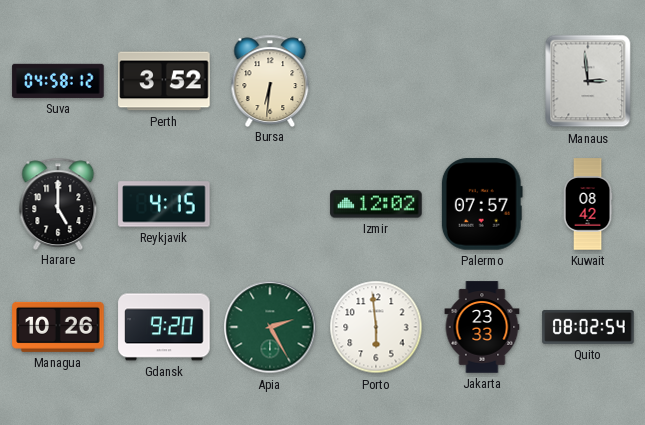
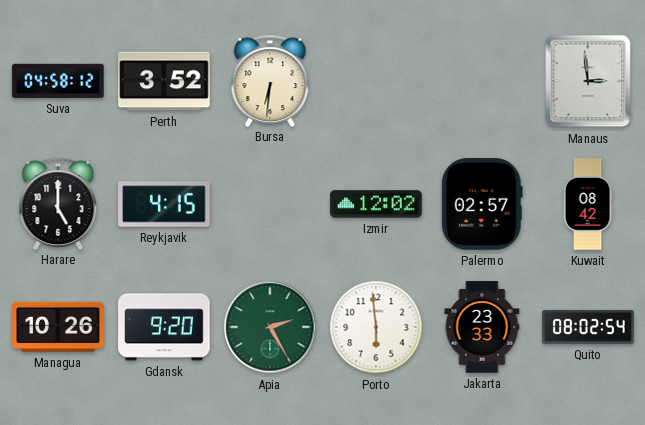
Palermo: 07:57 -> 02:57 (482, 204)
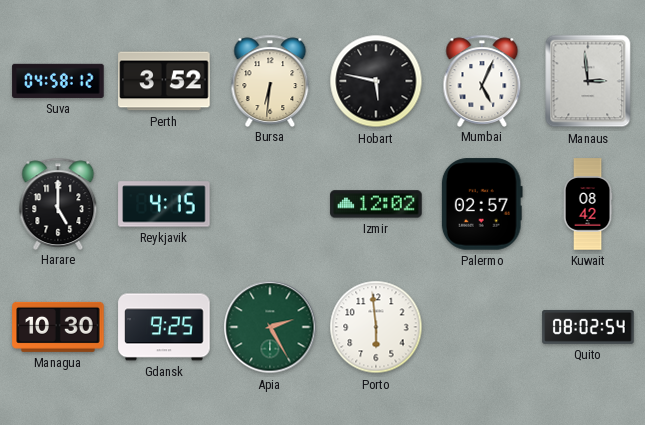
Hobart: none -> 5:47 (376, 81)
Mumbai: none -> 5:04 (482, 80)
Managua: 10:26 -> 10:30 (58, 327)
Gdansk: 9:20 -> 9:25 (164, 327)
Jakarta: 23:33 -> none (482, 327)
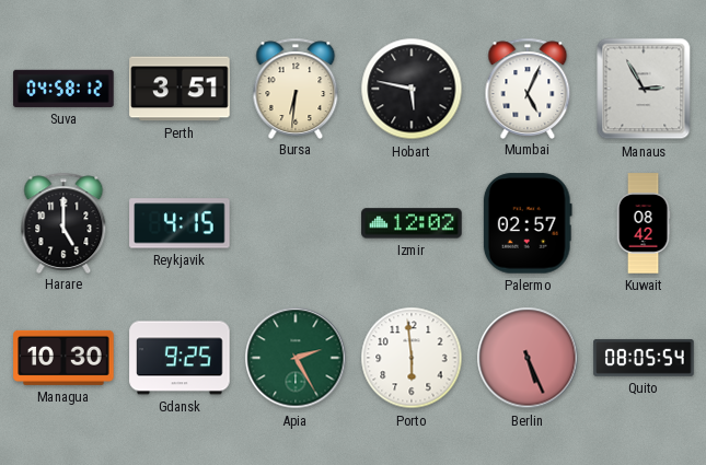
Perth: 3:52 -> 3:51 (180, 89)
Manaus: 2:59 -> 2:55 (644, 89)
Berlin: none -> 5:26 (528, 358)
Quito: 08:02 -> 08:05 (644, 358)
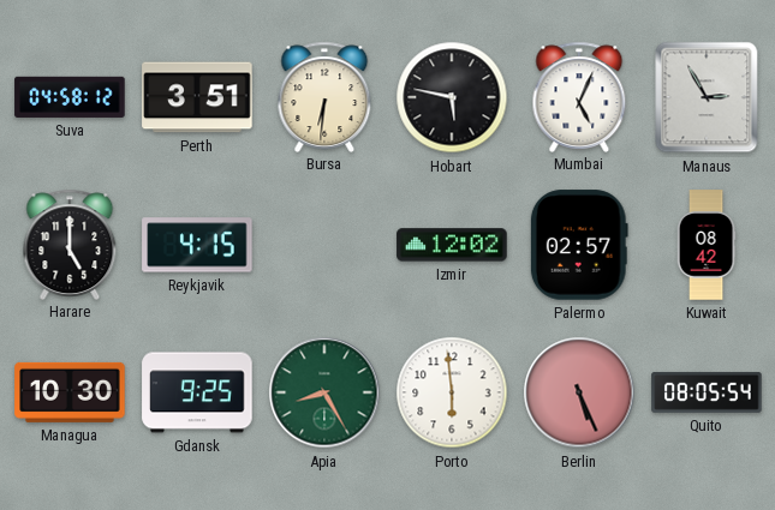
Apia: 2:25 -> 8:25 (324, 392)
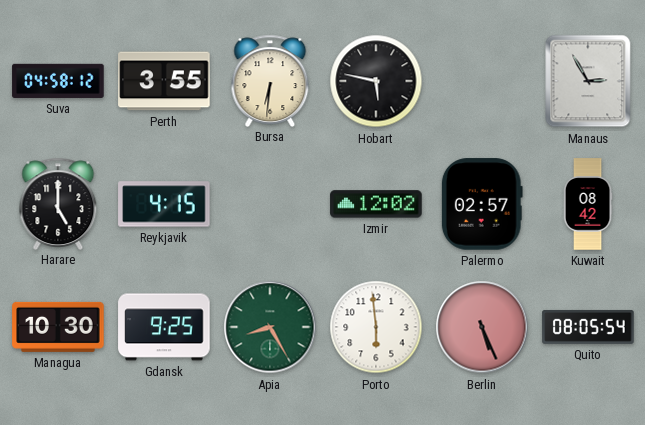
Perth: 3:51 -> 3:55 (164, 81)
Mumbai: 5:04 -> none (579, 96)
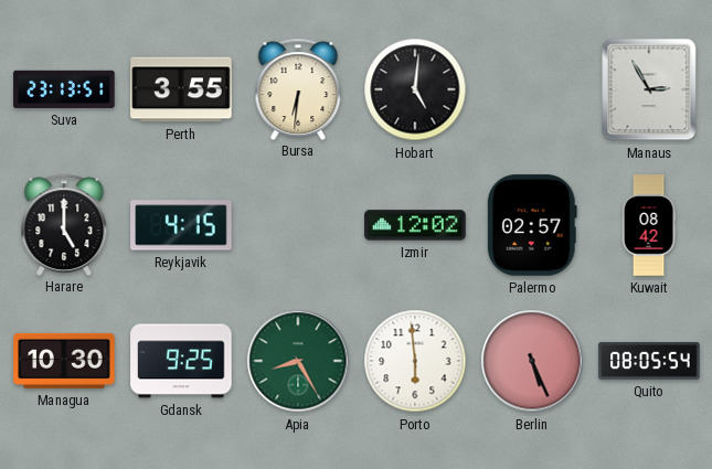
Suva: 04:58 -> 23:13 (64, 89)
Hobart: 5:47 -> 5:01 (415, 89)
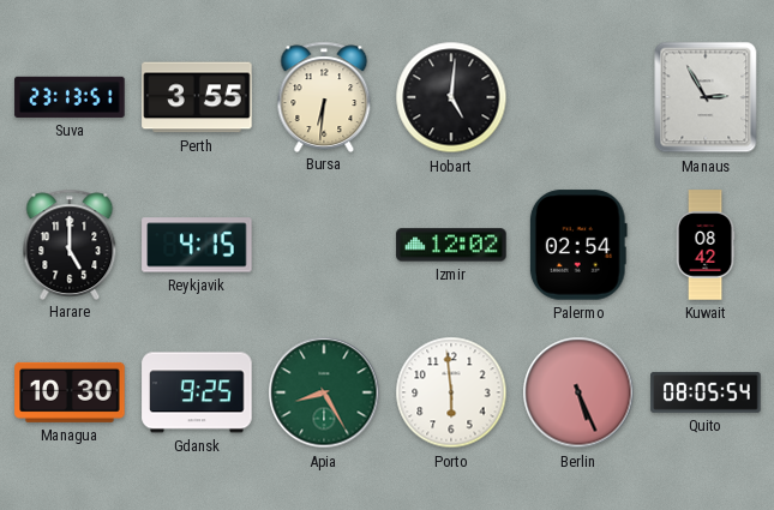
Palermo: 02:57 -> 02:54 (578, 245)
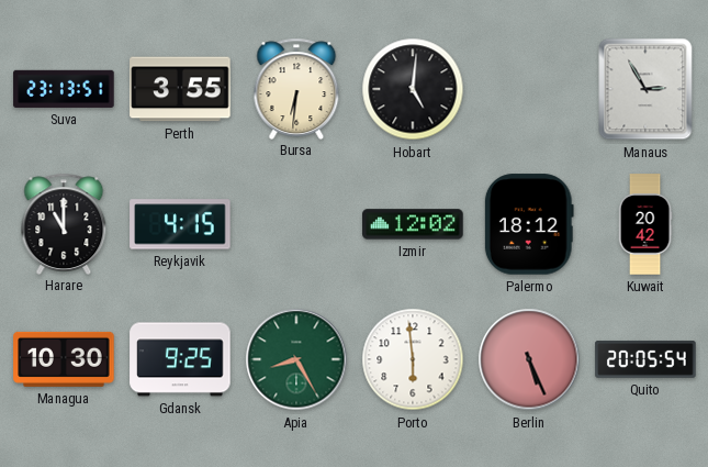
Harare: 5:00 -> 11:00 (64, 223)
Palermo: 02:54 -> 18:12 (529, 224)
Kuwait: 08:42 -> 20:42 (645, 224)
Quito: 08:05 -> 20:05 (645, 359)
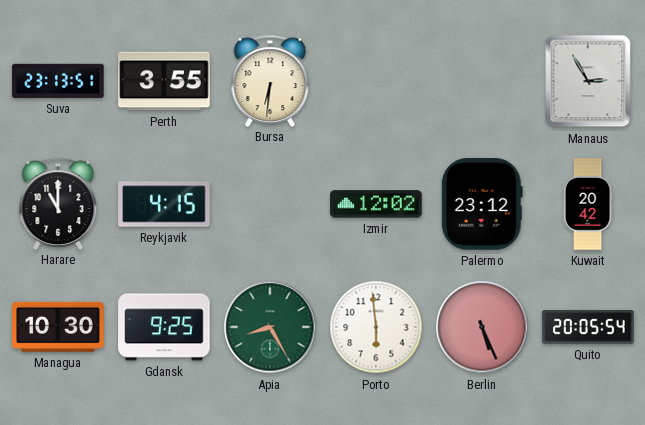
Hobart: 5:01 -> none (413, 89)
Palermo: 18:12 -> 23:12 (482, 204)
